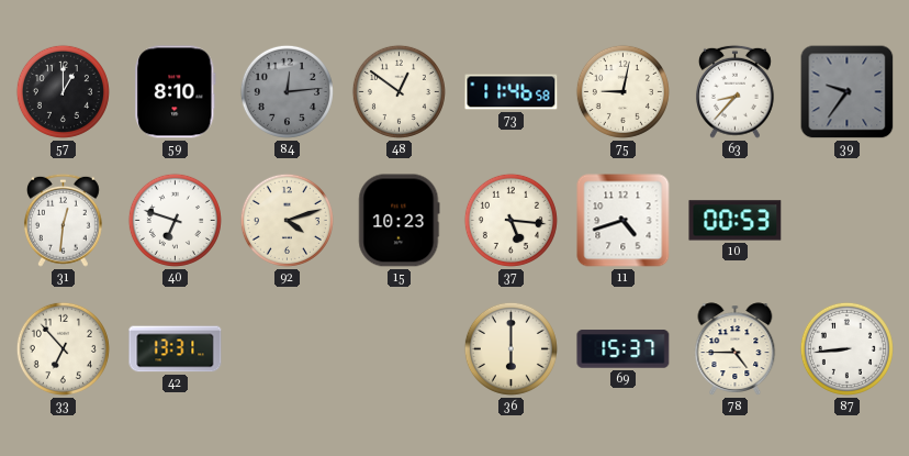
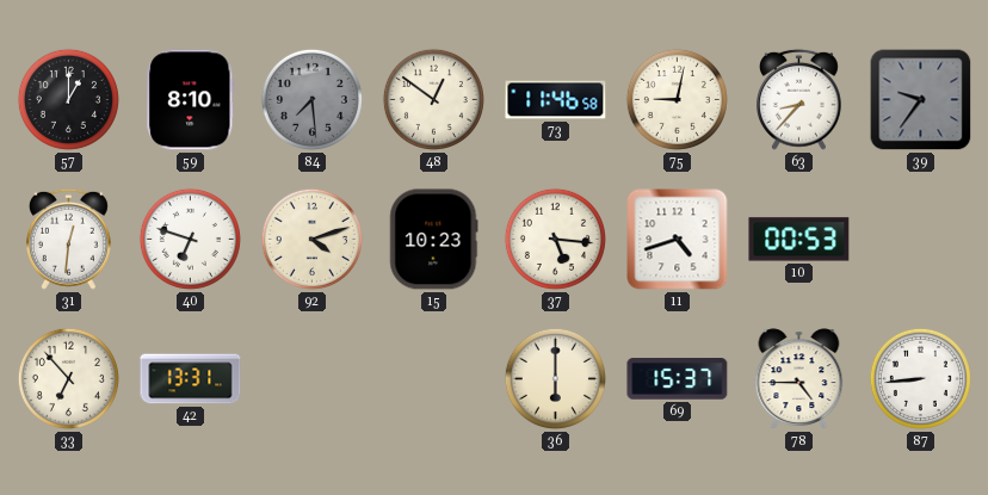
84: 12:14 -> 7:29 (311, 99)
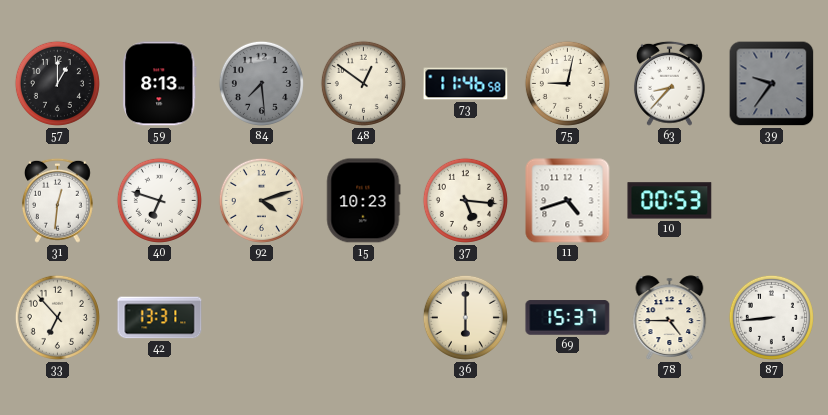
59: 8:10 -> 8:13 (160, 84)
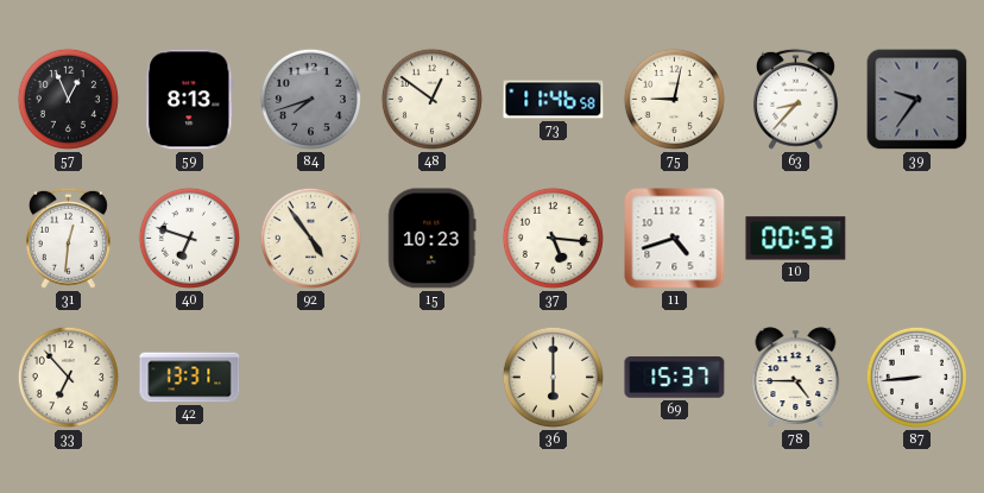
57: 1:00 -> 12:56 (68, 99)
84: 7:29 -> 7:42 (310, 99)
92: 4:12 -> 4:54 (310, 238)
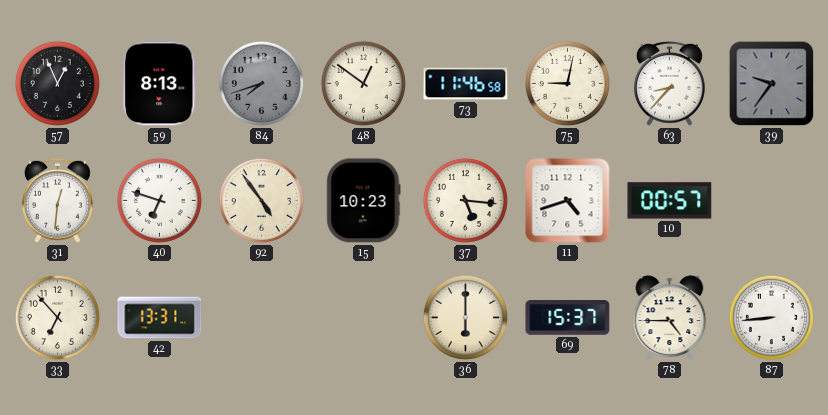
10: 00:53 -> 00:57 (670, 201)
